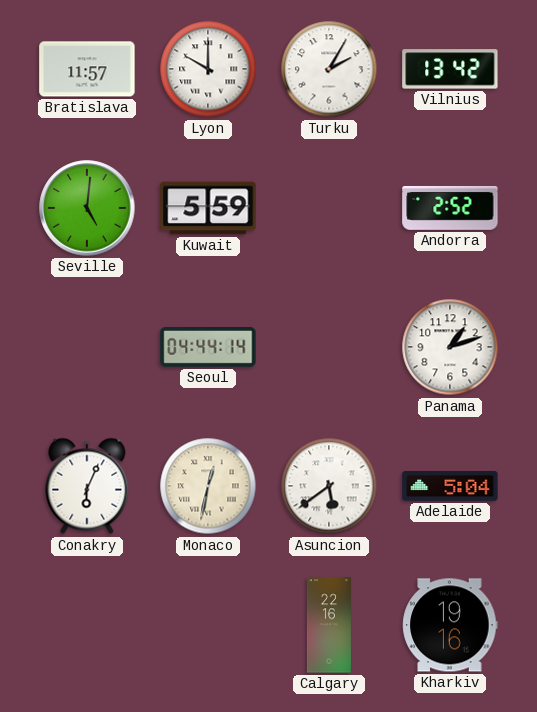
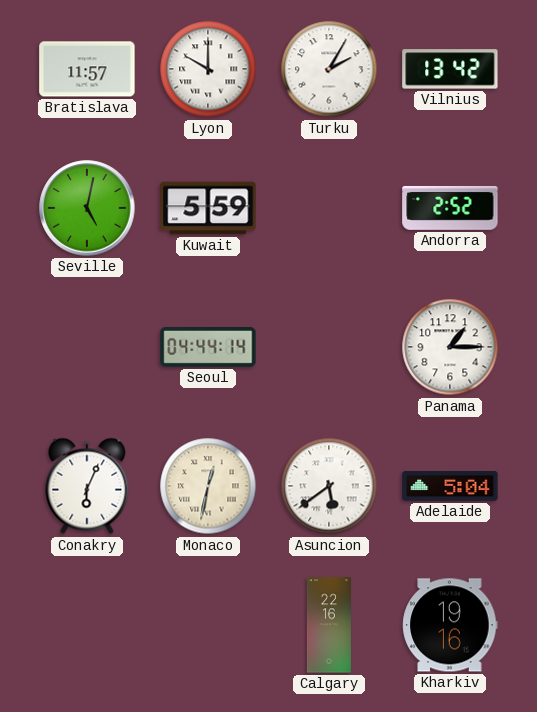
Seville: 5:01 -> 5:02 (87, 208)
Panama: 1:12 -> 1:15 (450, 347)
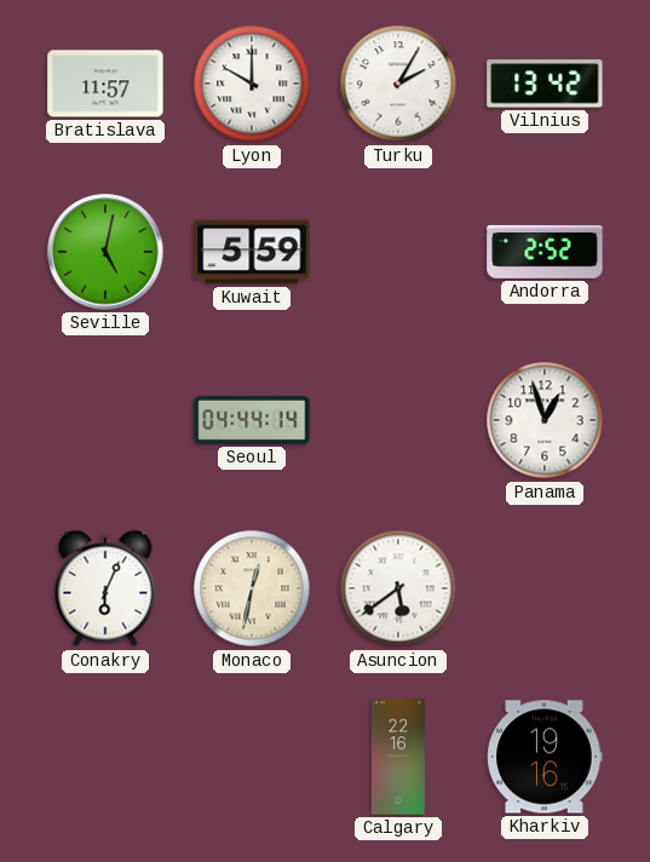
Panama: 1:15 -> 12:57 (545, 420)
Adelaide: 5:04 -> none (450, 486)
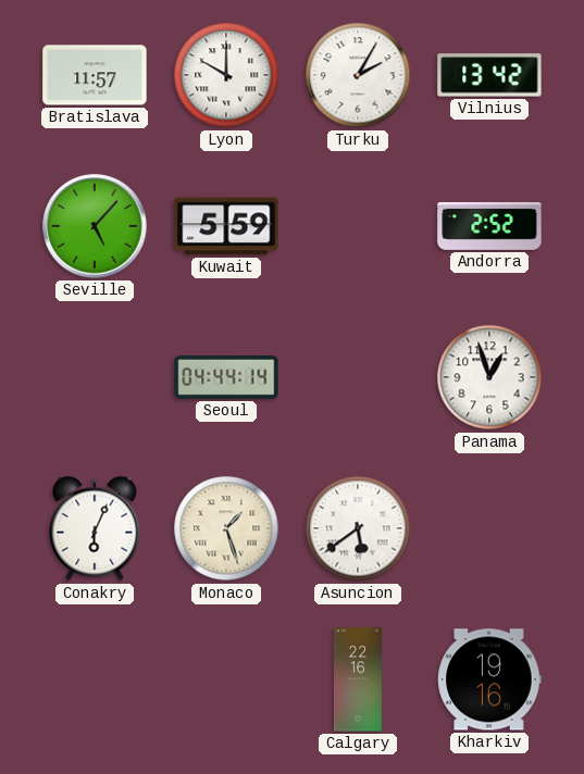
Seville: 5:02 -> 5:07 (95, 226)
Monaco: 12:32 -> 1:27 (226, 528)
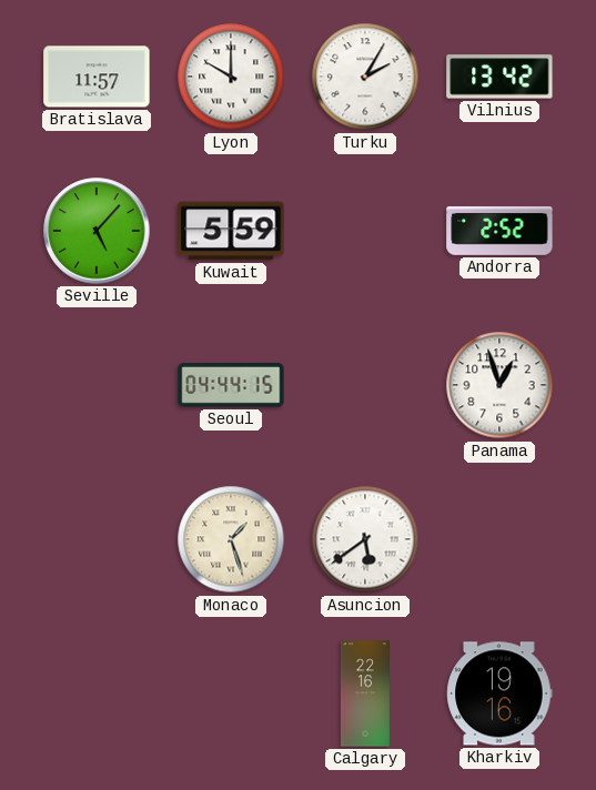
Seoul: 04:44:14 -> 04:44:15 (231, 386)
Conakry: 6:04 -> none (95, 528)
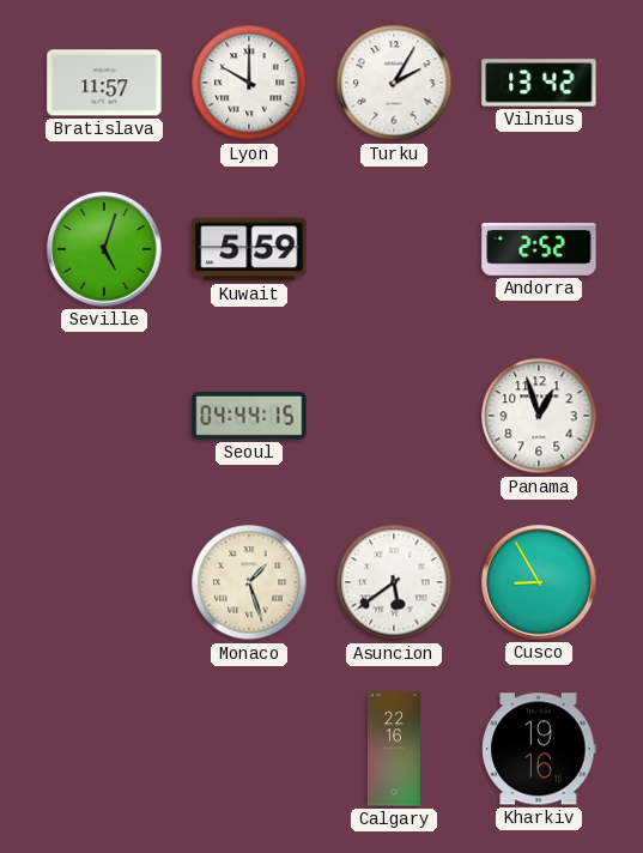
Seville: 5:07 -> 5:03 (104, 249)
Cusco: none -> 8:55 (539, 582)
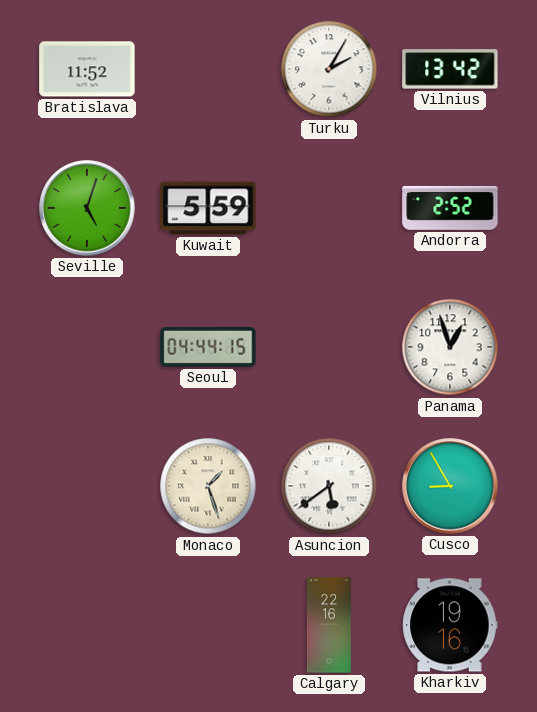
Bratislava: 11:57 -> 11:52 (87, 69)
Lyon: 10:00 -> none (249, 83)
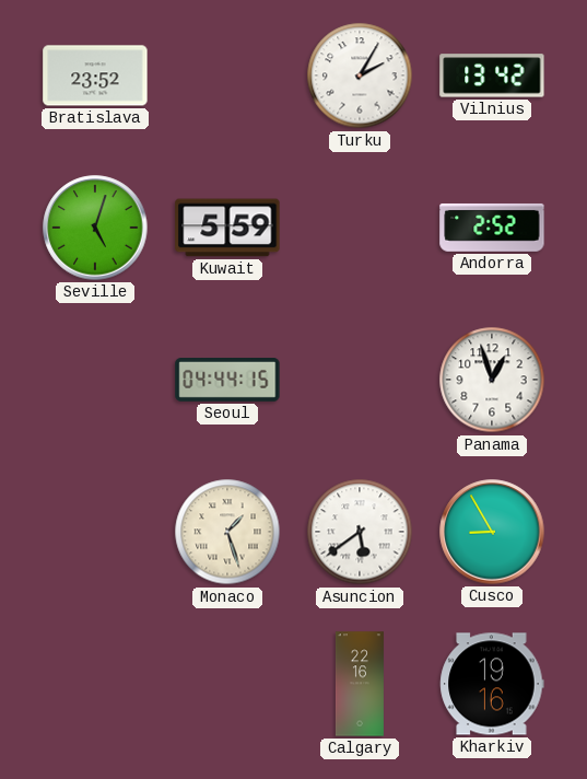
Bratislava: 11:52 -> 23:52 (95, 75)
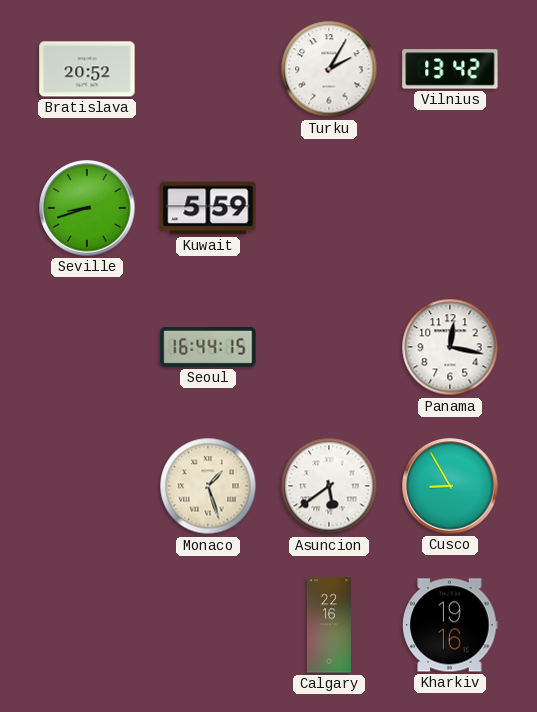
Bratislava: 23:52 -> 20:52 (87, 69)
Seville: 5:03 -> 8:42 (87, 208)
Andorra: 2:52 -> none (492, 228)
Seoul: 04:44 -> 16:44 (208, 348)
Panama: 12:57 -> 12:17 (450, 347)
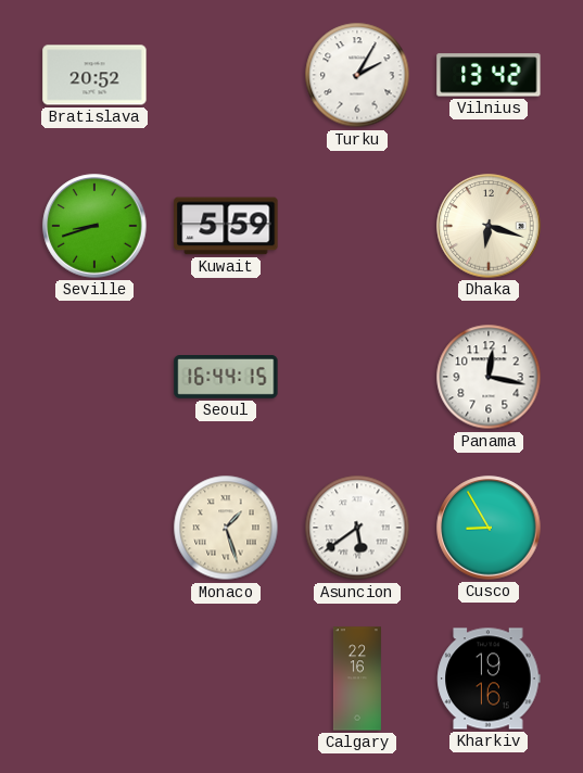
Dhaka: none -> 6:18 (489, 226)
